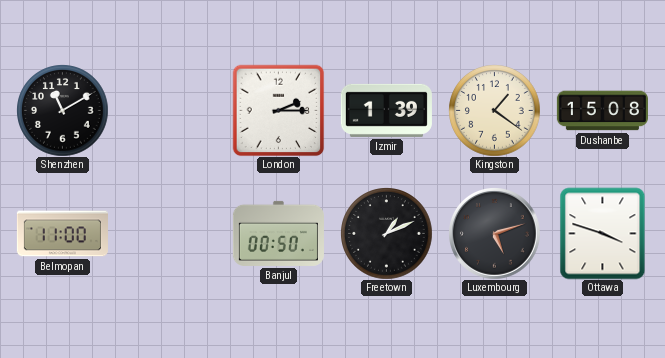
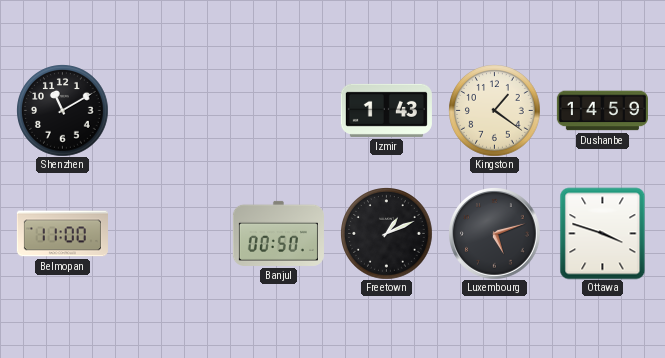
London: 2:15 -> none (278, 110)
Izmir: 1:39 -> 1:43 (386, 110)
Dushanbe: 15:08 -> 14:59 (602, 111)
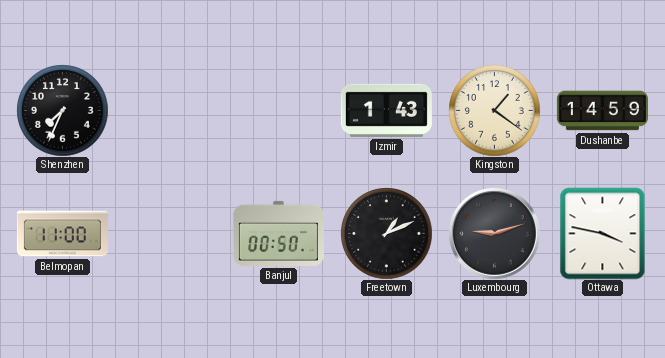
Shenzhen: 11:10 -> 7:34 (62, 110)
Luxembourg: 5:12 -> 9:12 (495, 234)
Ottawa: 3:48 -> 3:47 (603, 233)
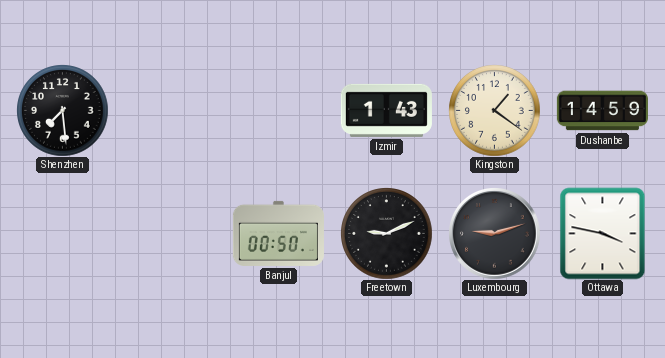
Shenzhen: 7:34 -> 7:29 (62, 110)
Belmopan: 11:00 -> none (62, 234)
Freetown: 1:11 -> 9:11 (386, 233)
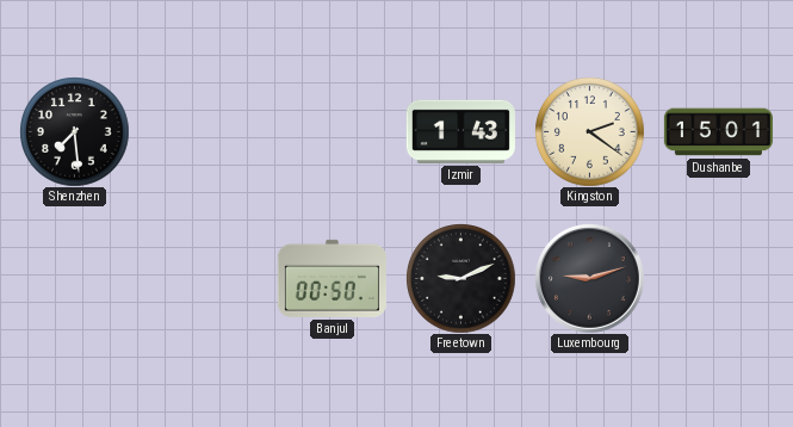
Kingston: 1:21 -> 2:21 (589, 131)
Dushanbe: 14:59 -> 15:01 (718, 132)
Ottawa: 3:47 -> none (603, 233)
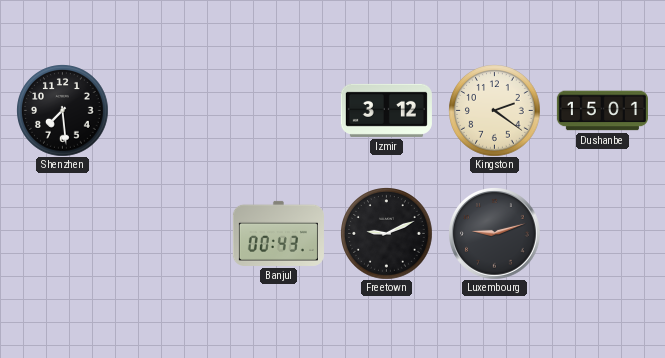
Izmir: 1:43 -> 3:12 (386, 110)
Banjul: 00:50 -> 00:43 (278, 233)
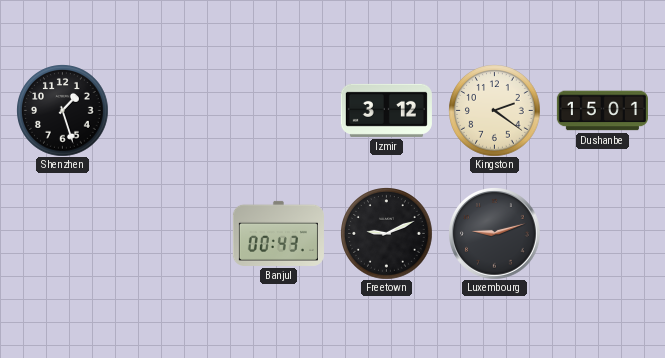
Shenzhen: 7:29 -> 1:27 (62, 110)
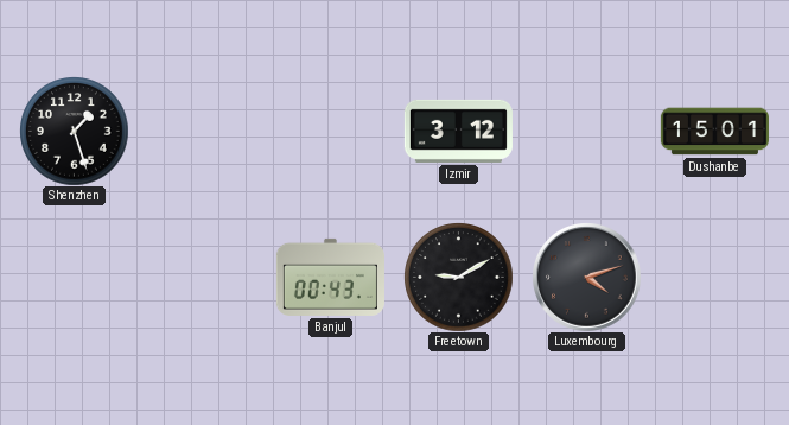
Kingston: 2:21 -> none (494, 110)
Freetown: 9:11 -> 9:10 (458, 277)
Luxembourg: 9:12 -> 4:12 (587, 278)
